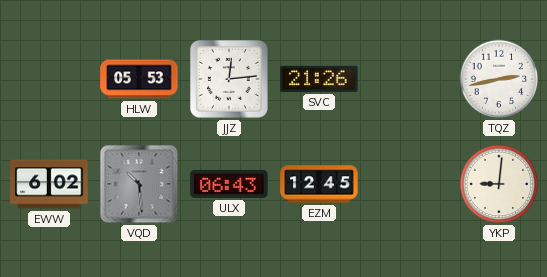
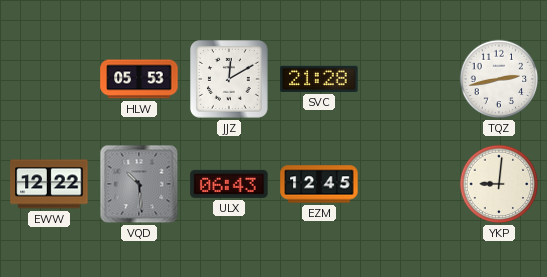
JJZ: 12:14 -> 12:10 (230, 80)
SVC: 21:26 -> 21:28 (319, 79)
EWW: 6:02 -> 12:22 (49, 184)
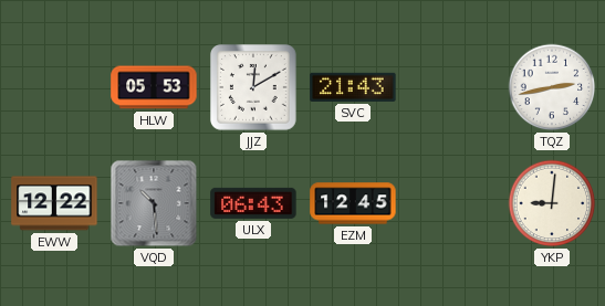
SVC: 21:28 -> 21:43 (353, 87)
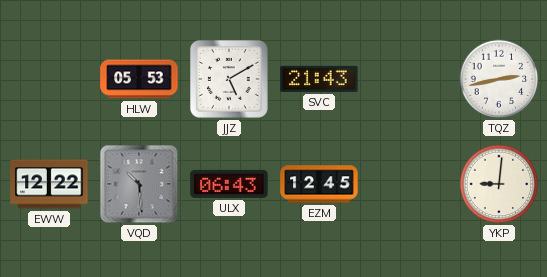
JJZ: 12:10 -> 5:10 (230, 80)
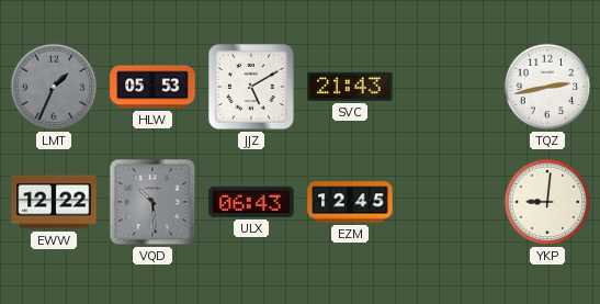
LMT: none -> 1:34 (54, 87)
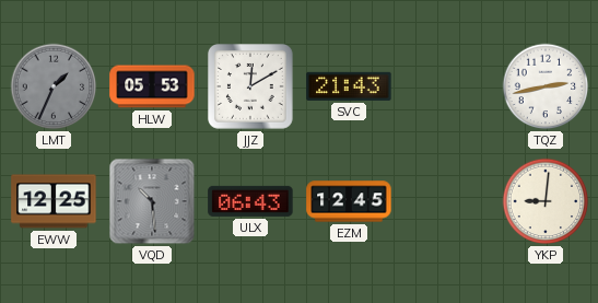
JJZ: 5:10 -> 12:10 (251, 88)
EWW: 12:22 -> 12:25 (54, 201)
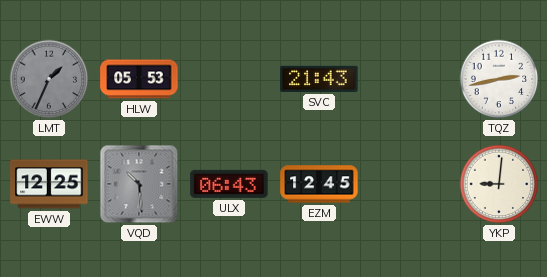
JJZ: 12:10 -> none (251, 88)
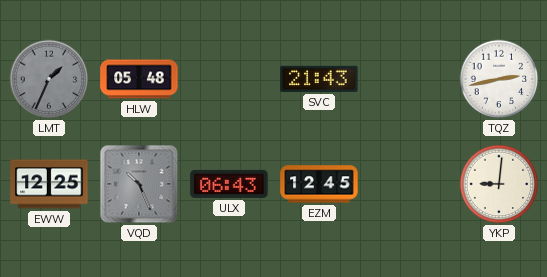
HLW: 05:53 -> 05:48 (139, 79)
VQD: 10:29 -> 10:26 (139, 184)
